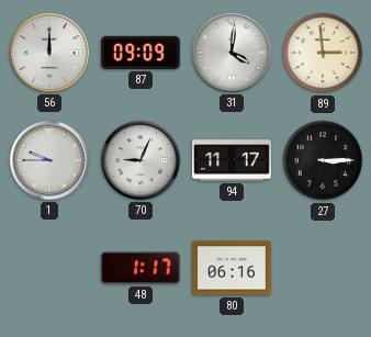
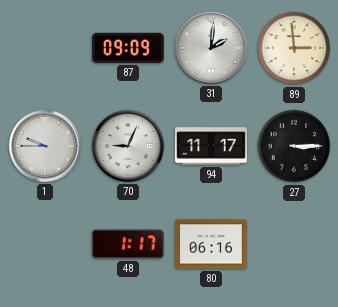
56: 12:00 -> none (49, 53)
31: 4:01 -> 2:01 (211, 48)
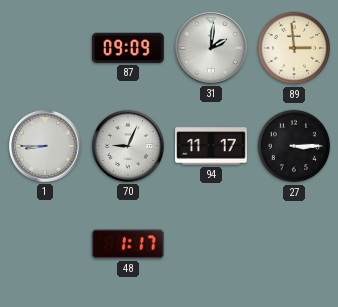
1: 9:45 -> 8:45 (45, 146)
80: 06:16 -> none (211, 244)
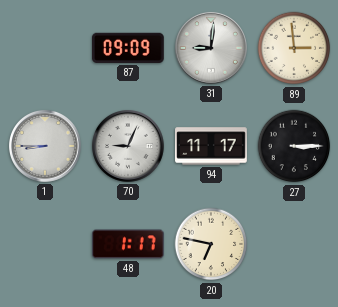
31: 2:01 -> 9:01 (211, 48)
20: none -> 6:47 (211, 244)
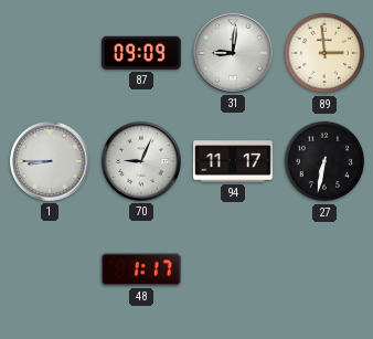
27: 3:15 -> 6:32 (324, 161)
20: 6:47 -> none (211, 244)
